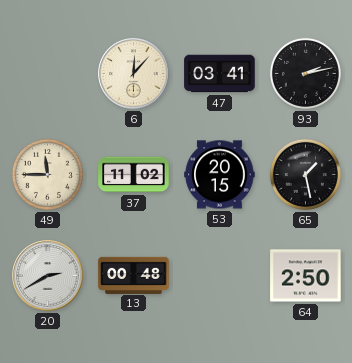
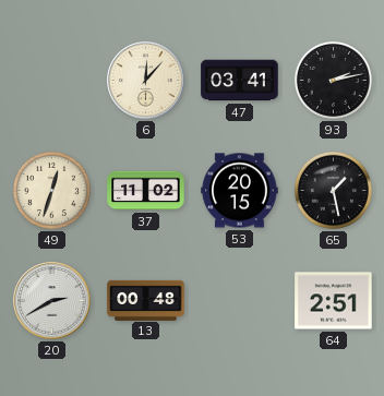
49: 11:45 -> 12:33 (51, 190)
64: 2:50 -> 2:51 (334, 301)
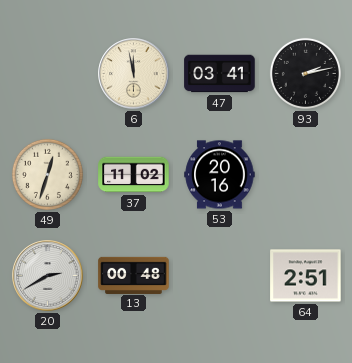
6: 12:07 -> 11:58 (134, 74)
53: 20:15 -> 20:16 (220, 175)
65: 1:28 -> none (333, 190)
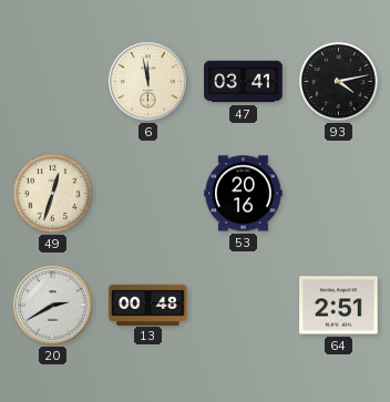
93: 2:13 -> 4:13 (338, 81)
37: 11:02 -> none (134, 175)
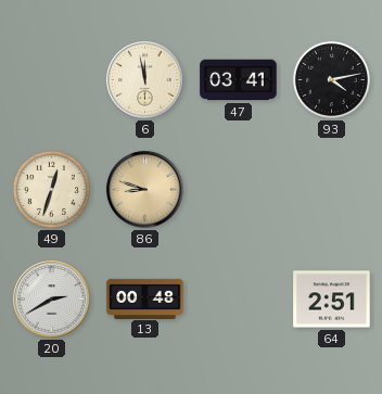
86: none -> 8:48 (145, 190)
53: 20:16 -> none (244, 194)
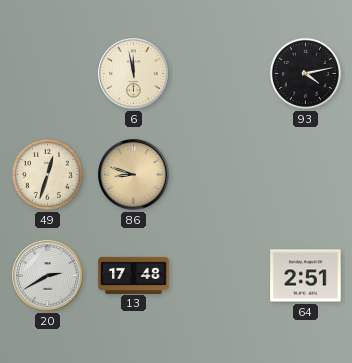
47: 03:41 -> none (239, 80)
13: 00:48 -> 17:48 (134, 275)
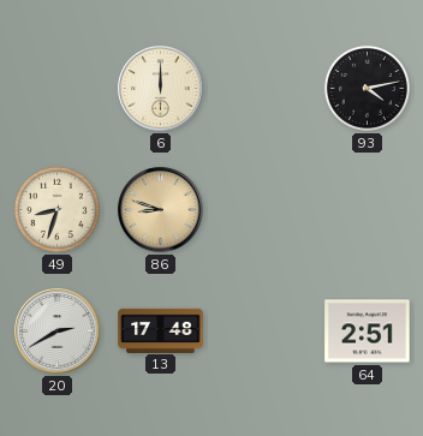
6: 11:58 -> 12:00 (161, 89)
49: 12:33 -> 8:33 (56, 209)
